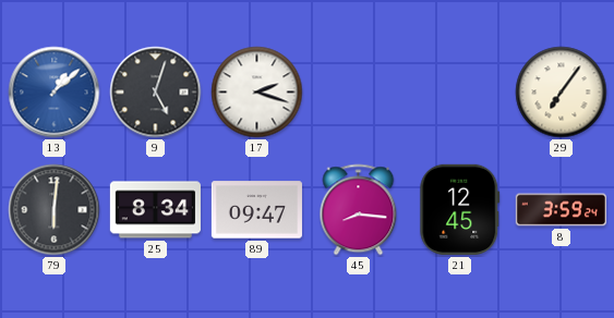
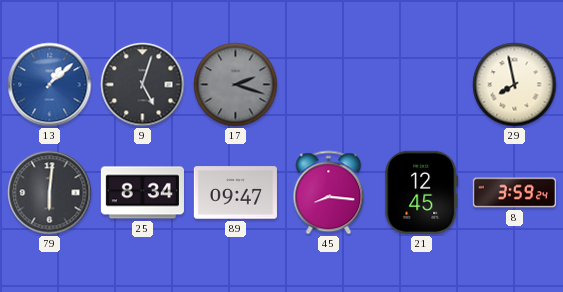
17 dial: white -> grey (236, 85)
29: 7:06 -> 7:58 (515, 85)
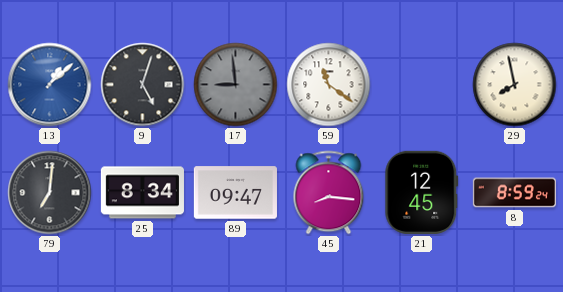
17: 2:18 -> 8:59 (236, 85)
59: none -> 11:21 (329, 85)
79: 6:01 -> 7:01 (50, 193)
8: 3:59 -> 8:59 (514, 193)
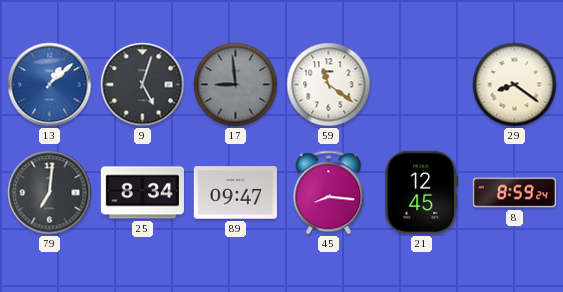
29: 7:58 -> 8:21 (515, 85)
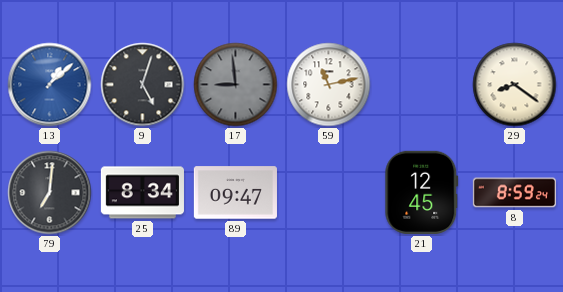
59: 11:21 -> 11:13 (329, 85)
45: 8:16 -> none (329, 193)
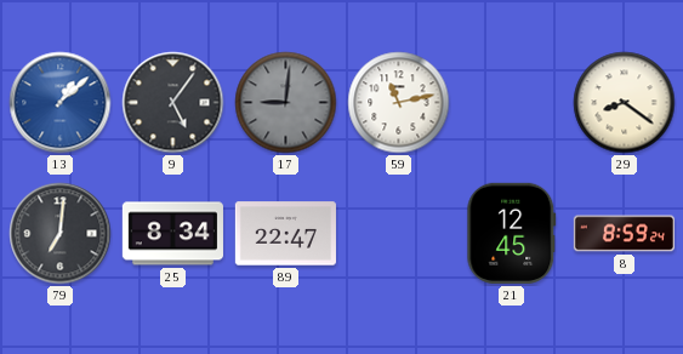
9: 5:03 -> 5:06 (173, 103)
17: 8:59 -> 9:01 (286, 103)
89: 09:47 -> 22:47 (285, 234)
